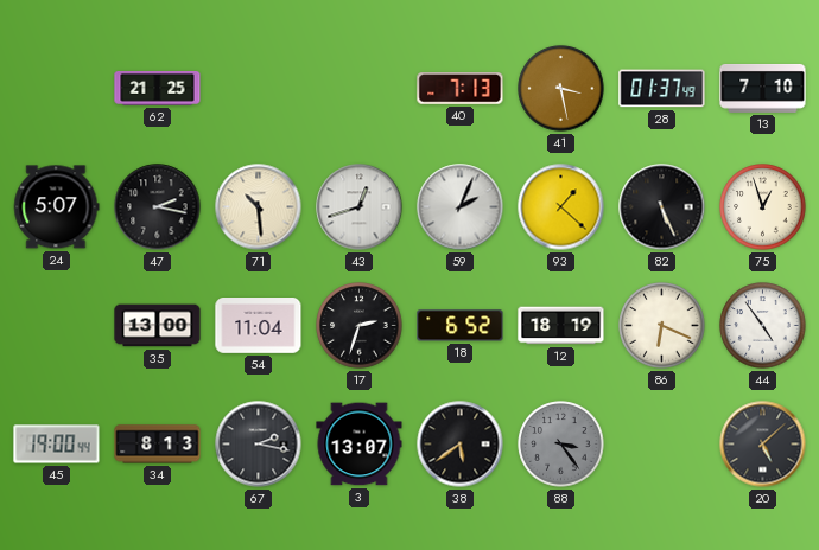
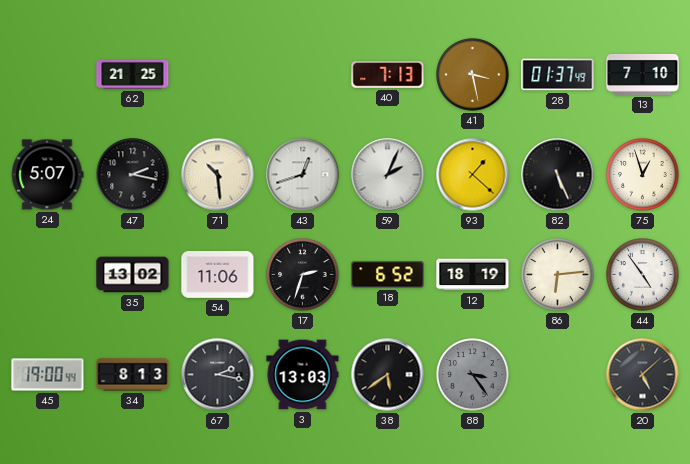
35: 13:00 -> 13:02 (133, 275)
54: 11:04 -> 11:06 (218, 275)
86: 6:19 -> 6:14 (558, 275)
3: 13:07 -> 13:03 (303, 375)
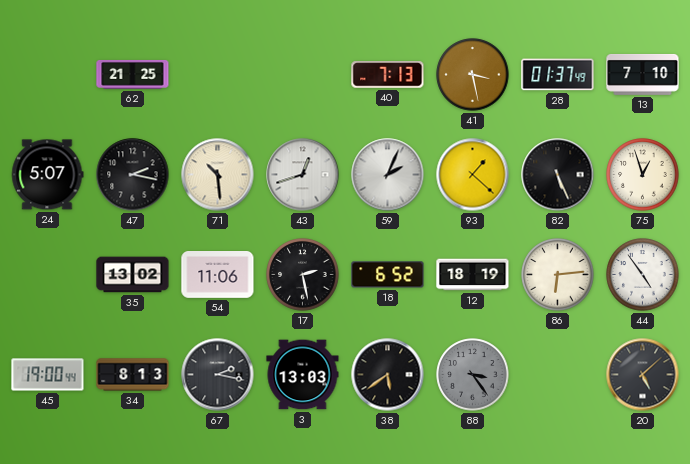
17: 2:33 -> 2:28 (303, 275)
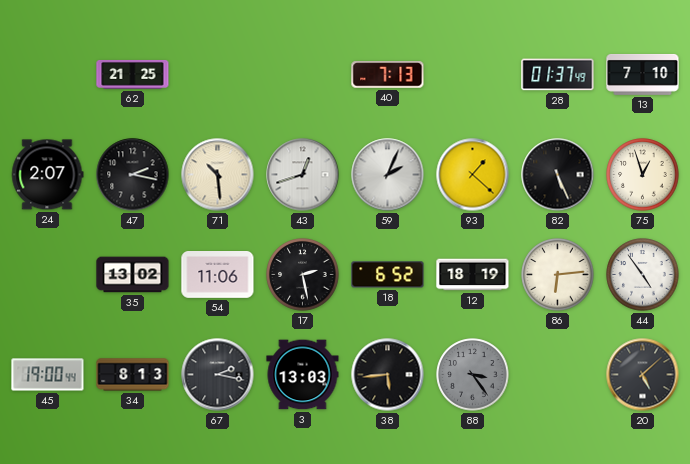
41: 3:28 -> none (473, 75)
24: 5:07 -> 2:07 (48, 175)
38: 5:39 -> 5:44 (388, 375)
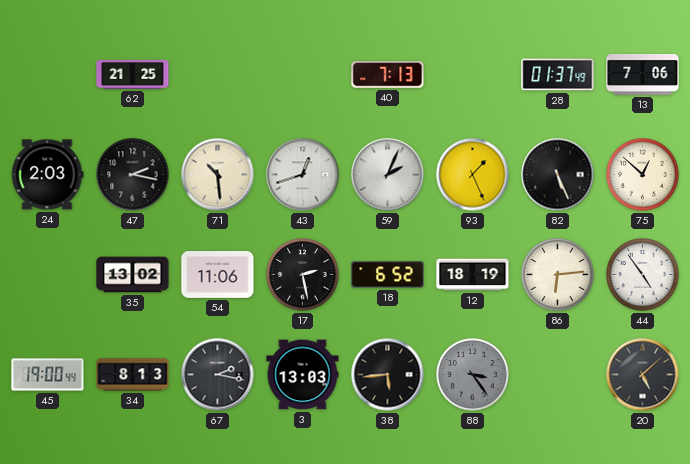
13: 7:10 -> 7:06 (643, 74)
24: 2:07 -> 2:03 (48, 175)
93: 1:22 -> 1:26 (473, 175)
75: 12:57 -> 12:52 (643, 175)
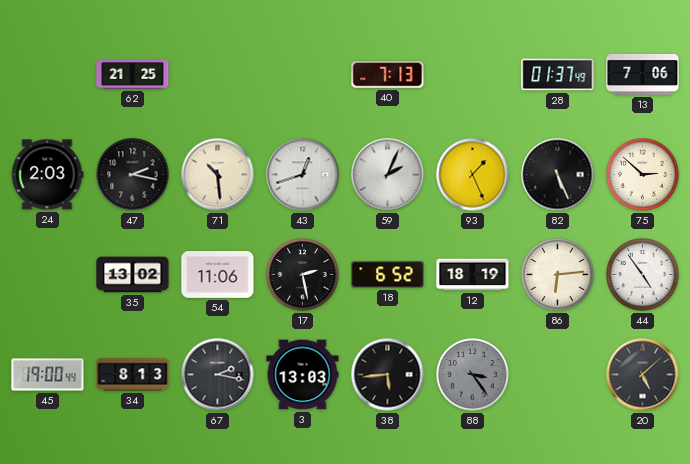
75: 12:52 -> 2:52 (643, 175)
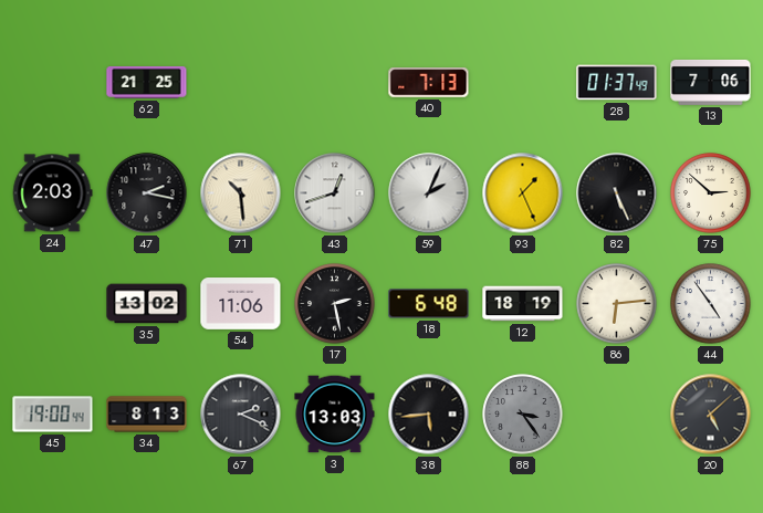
18: 6:52 -> 6:48 (429, 304)
67: 2:17 -> 2:19 (241, 415)
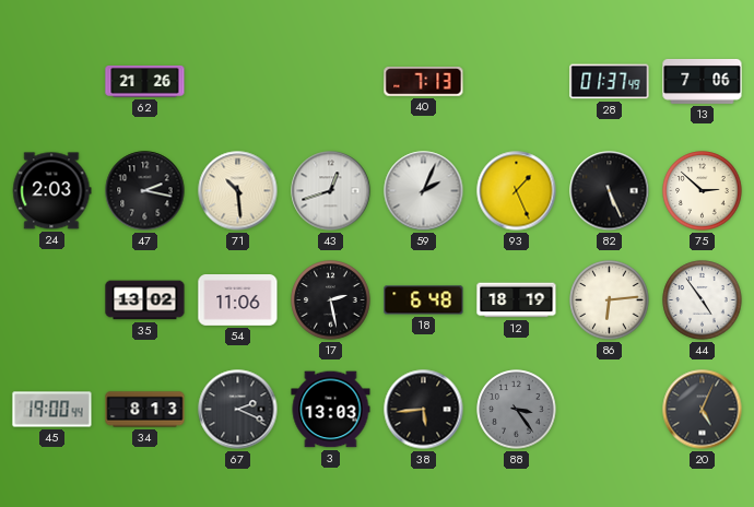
62: 21:25 -> 21:26 (145, 82)
20: 5:08 -> 5:04 (703, 410)
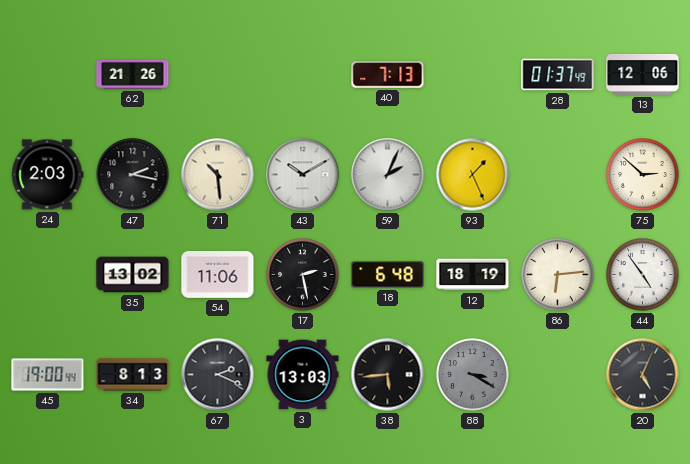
13: 7:06 -> 12:06 (643, 74)
43: 12:42 -> 10:10 (303, 175)
82: 5:26 -> none (610, 191)
88: 3:24 -> 3:20 (473, 375)
